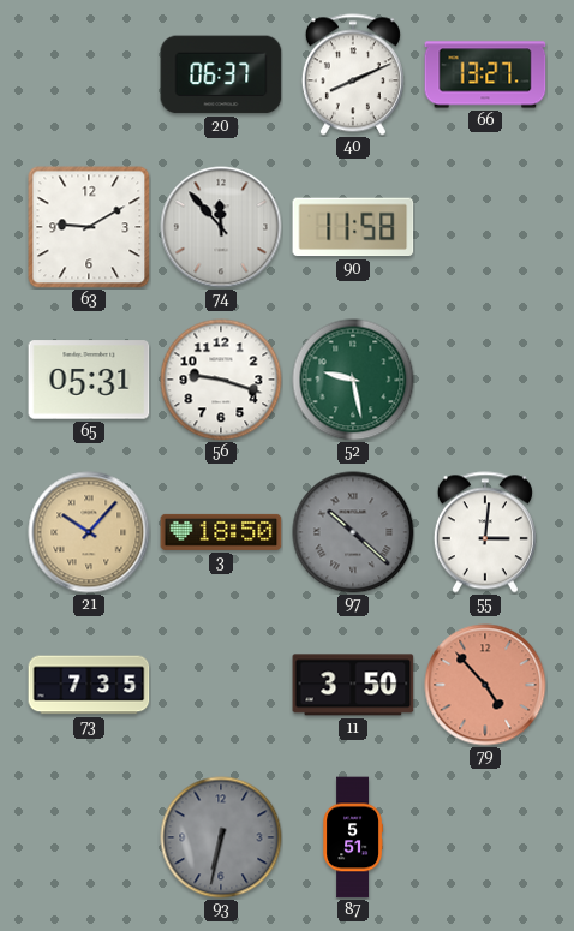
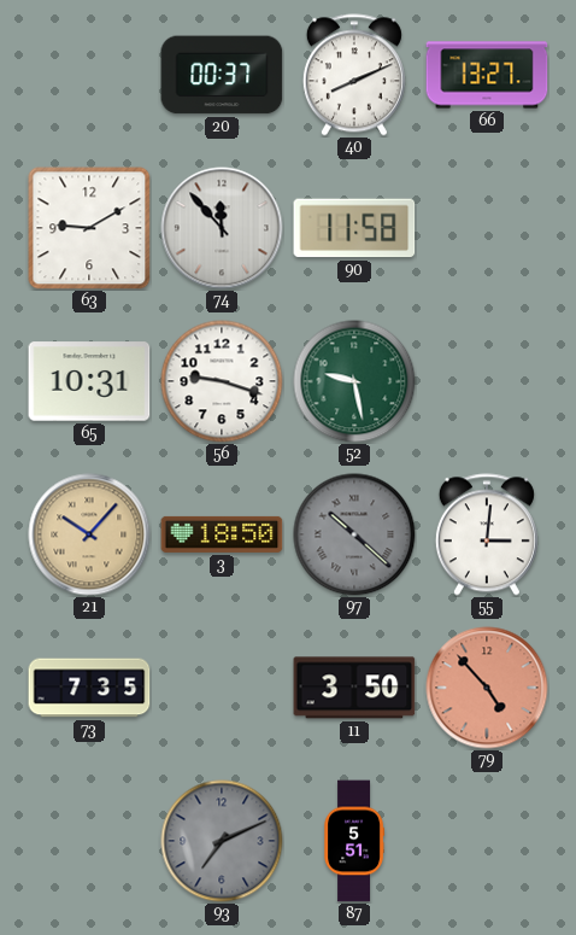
20: 06:37 -> 00:37 (222, 75)
65: 05:31 -> 10:31 (89, 381)
93: 6:32 -> 7:11 (222, 841)
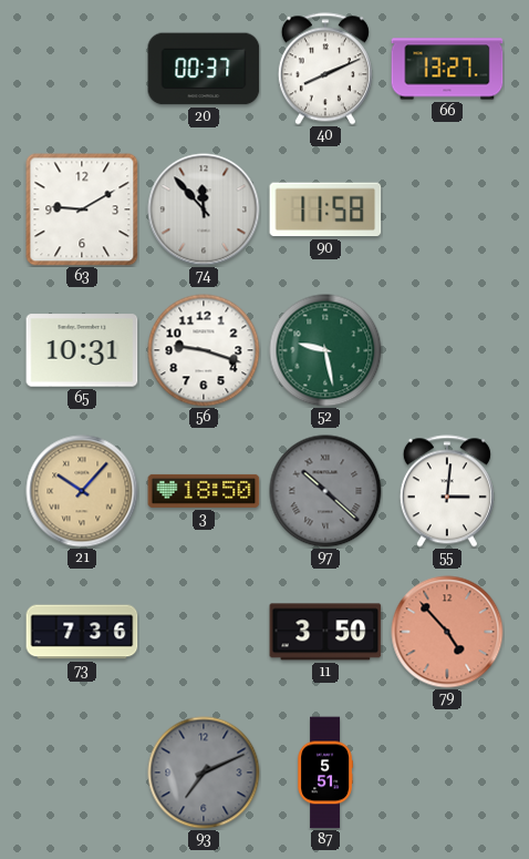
73: 7:35 -> 7:36 (82, 632)
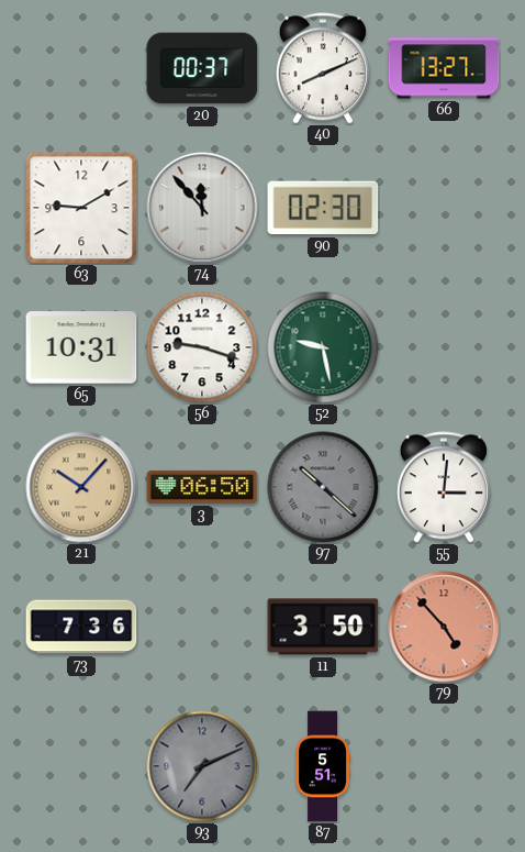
90: 11:58 -> 02:30 (323, 208)
3: 18:50 -> 06:50 (202, 487)
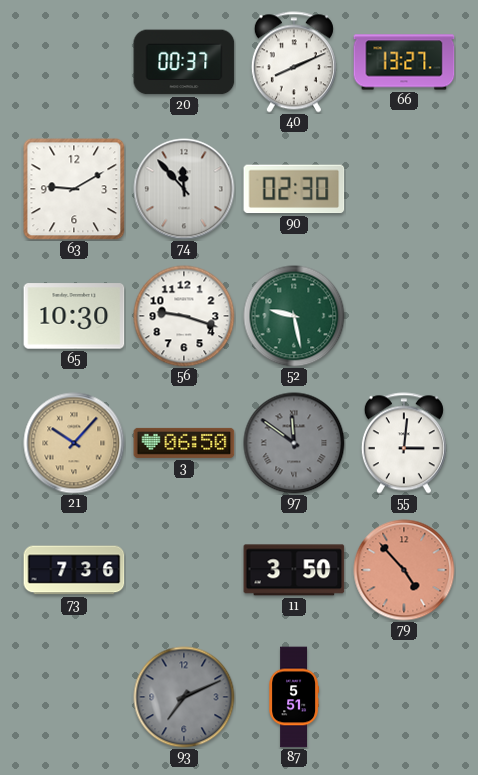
65: 10:31 -> 10:30 (74, 316)
97: 10:22 -> 11:51 (294, 443)
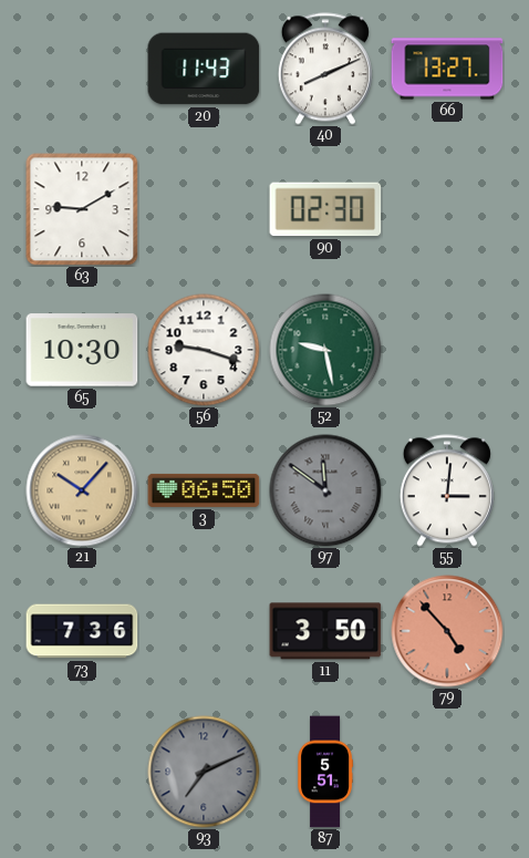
20: 00:37 -> 11:43 (204, 69)
74: 11:53 -> none (184, 189)
